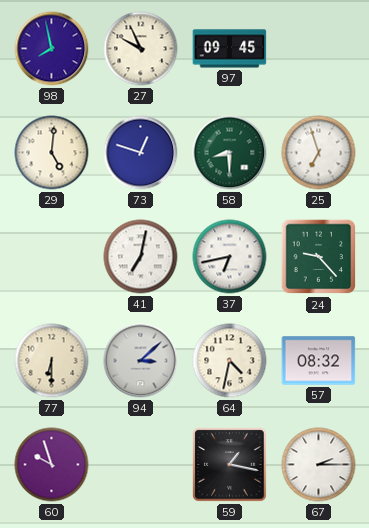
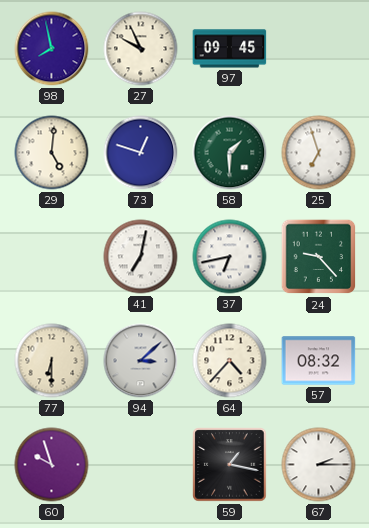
58: 8:30 -> 1:30 (230, 153)
64: 4:32 -> 4:37 (230, 361)
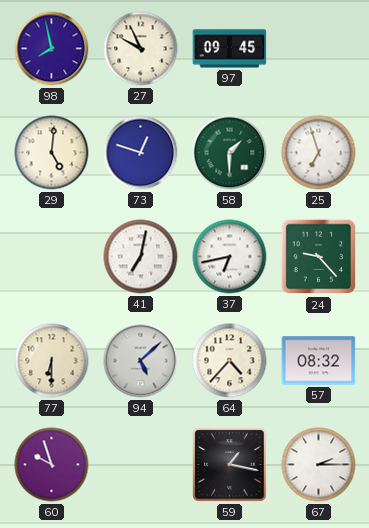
94: 3:08 -> 5:08 (141, 361)
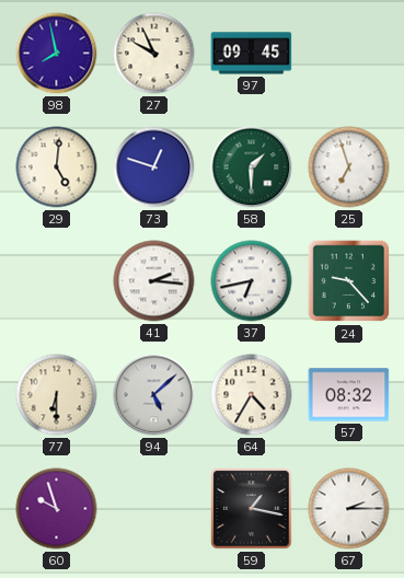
41: 7:02 -> 2:16 (154, 281)
64: 4:37 -> 4:35 (252, 395)
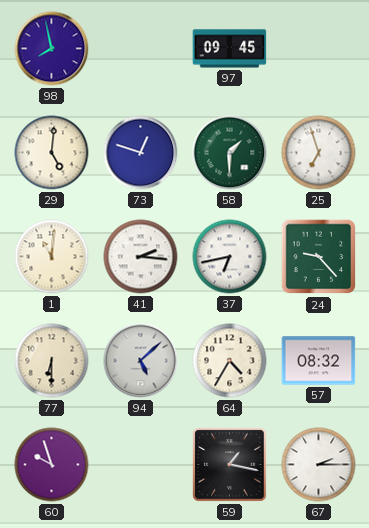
27: 9:56 -> none (154, 54)
1: none -> 11:01 (52, 257)
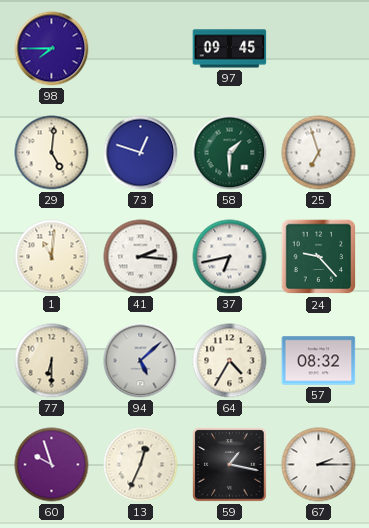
98: 7:58 -> 7:45 (52, 49)
13: none -> 12:34 (141, 465)
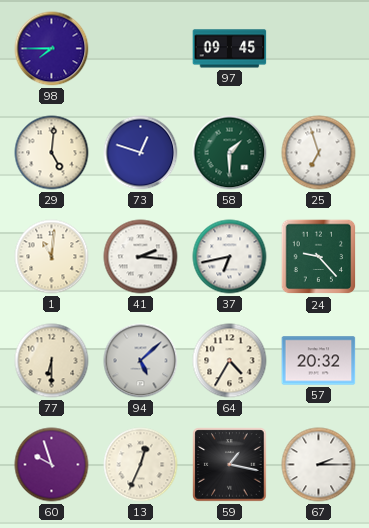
57: 08:32 -> 20:32 (319, 361)
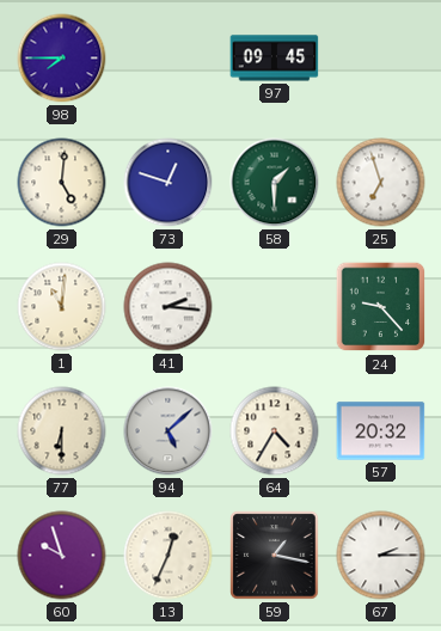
37: 6:43 -> none (230, 257)
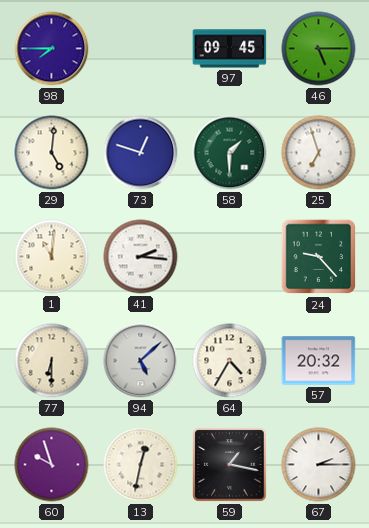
46: none -> 5:15 (319, 49)
13: 12:34 -> 12:32 (141, 465)
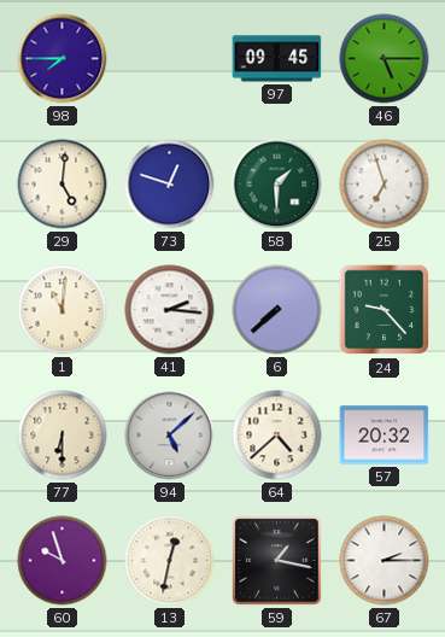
6: none -> 7:38 (277, 310)
64: 4:35 -> 4:38 (277, 436)
